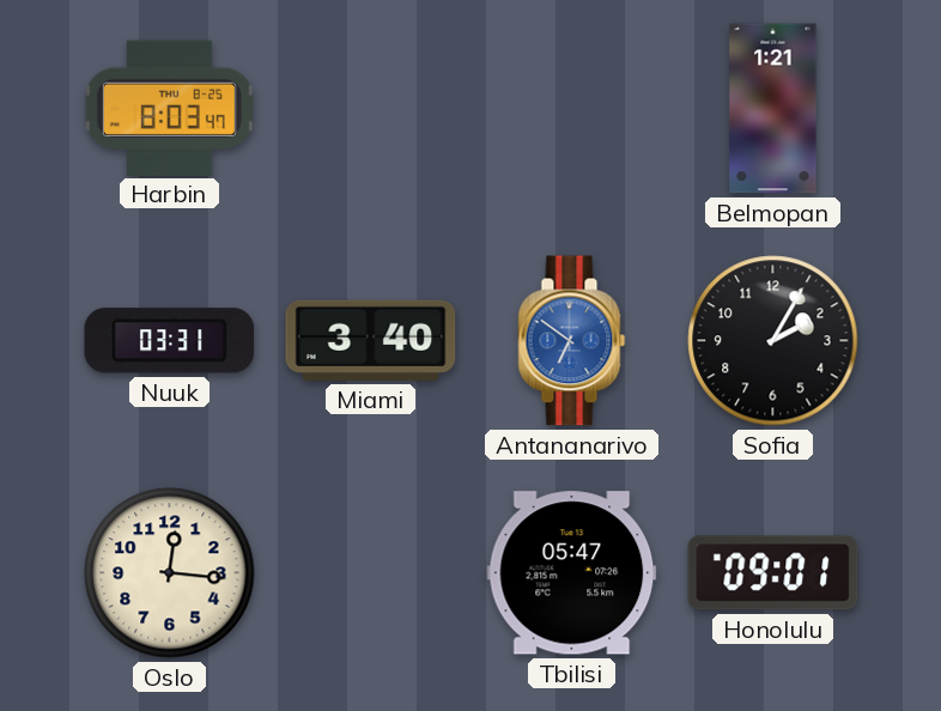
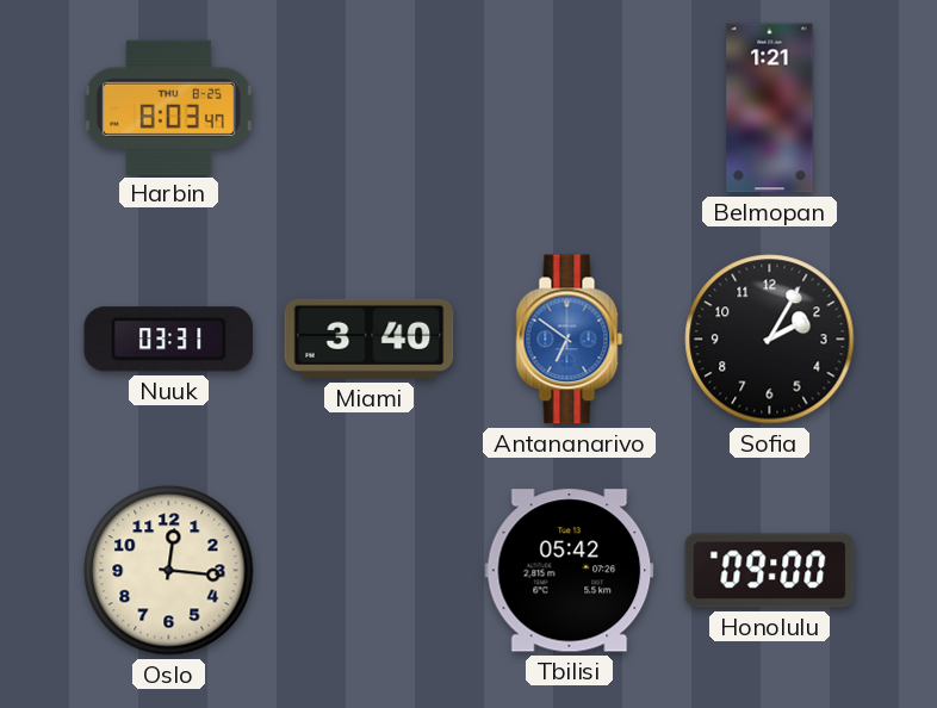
Tbilisi: 05:47 -> 05:42 (570, 571)
Honolulu: 09:01 -> 09:00 (770, 571)
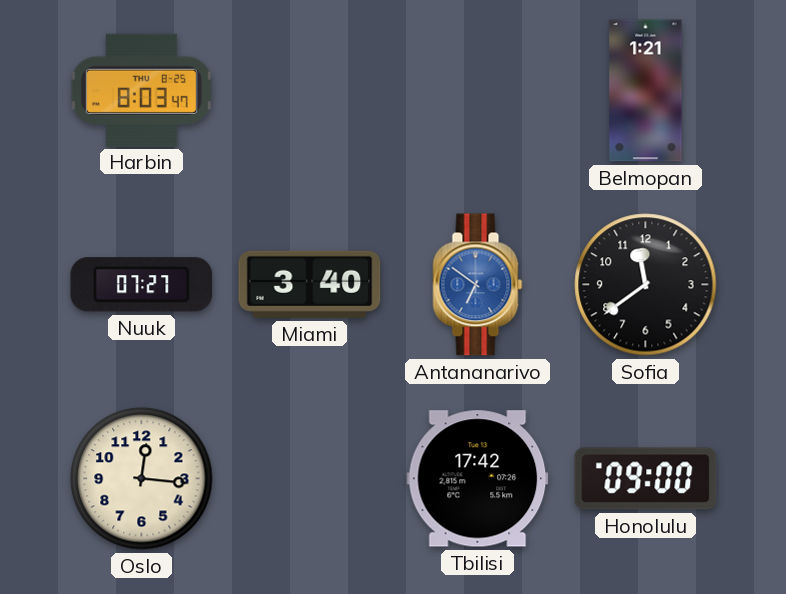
Nuuk: 03:31 -> 07:27 (142, 285)
Sofia: 2:05 -> 11:39 (646, 285)
Tbilisi: 05:42 -> 17:42 (478, 479)
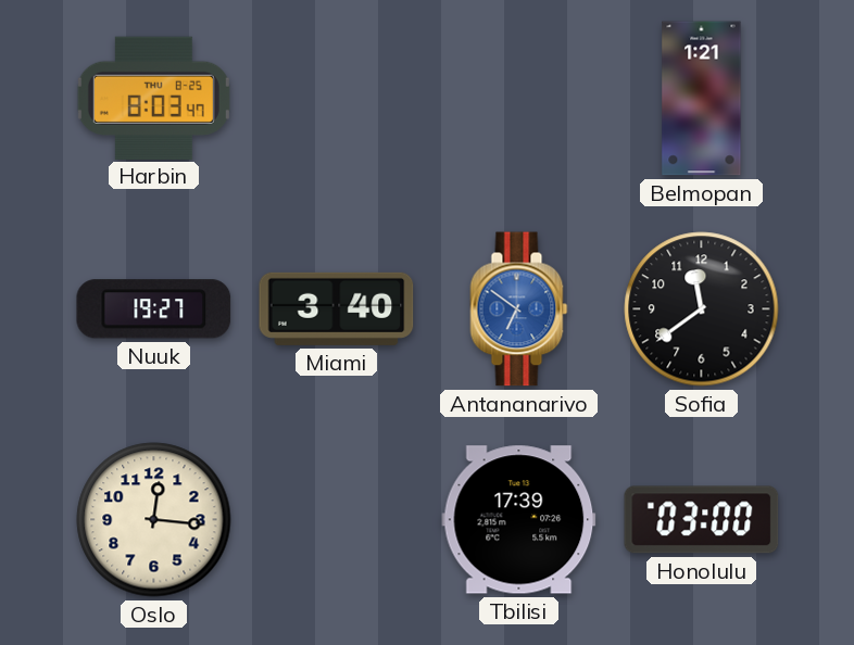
Nuuk: 07:27 -> 19:27 (154, 309)
Tbilisi: 17:42 -> 17:39 (519, 520)
Honolulu: 09:00 -> 03:00 (702, 520)
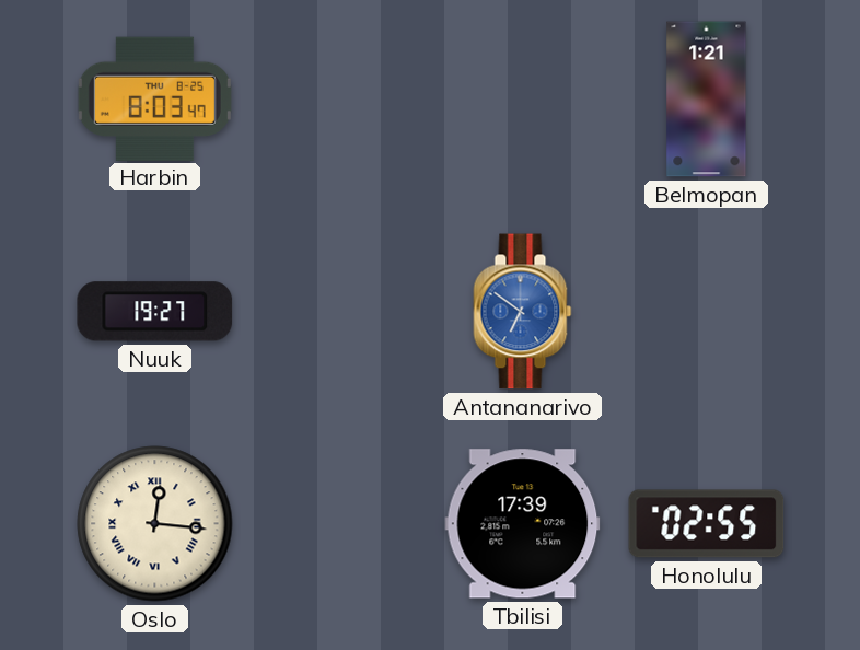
Miami: 3:40 -> none (337, 308)
Sofia: 11:39 -> none (702, 309)
Oslo numerals: Arabic -> Roman (155, 524)
Honolulu: 03:00 -> 02:55 (707, 524)
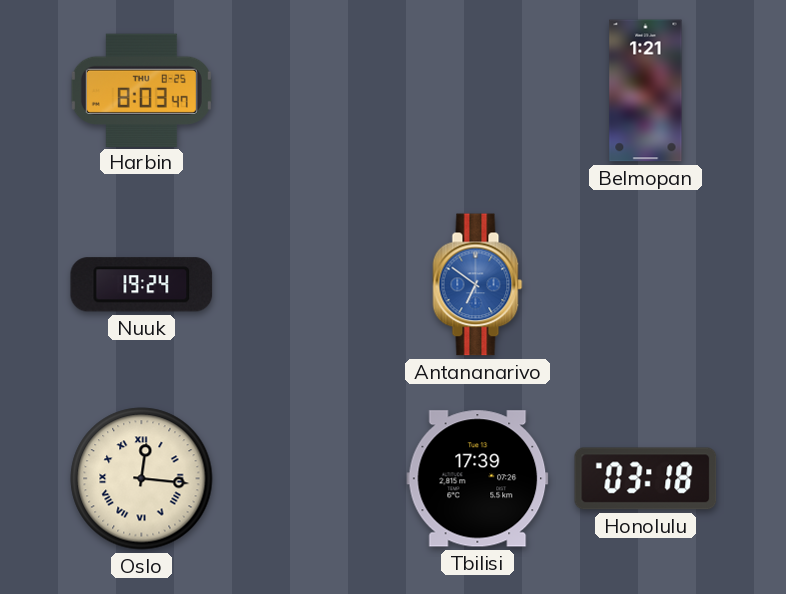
Nuuk: 19:27 -> 19:24 (142, 285)
Honolulu: 02:55 -> 03:18 (646, 479)
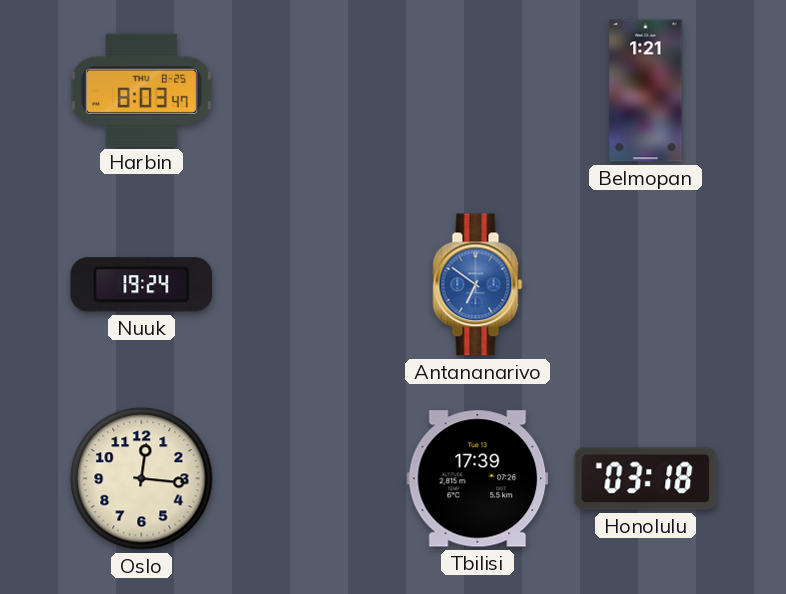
Oslo numerals: Roman -> Arabic (142, 479)
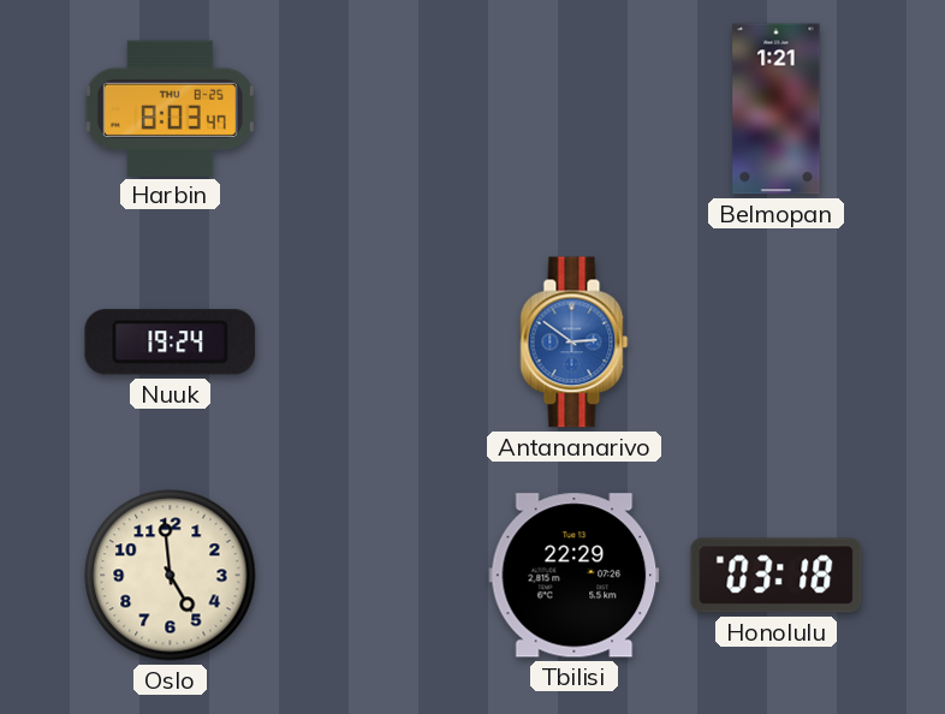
Antananarivo: 6:51 -> 2:51 (575, 343)
Oslo: 12:16 -> 4:59 (171, 576)
Tbilisi: 17:39 -> 22:29 (575, 576)
